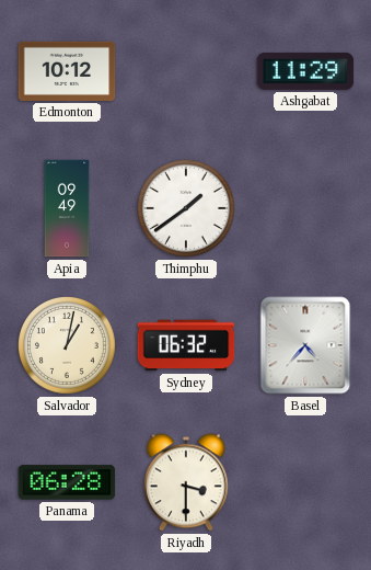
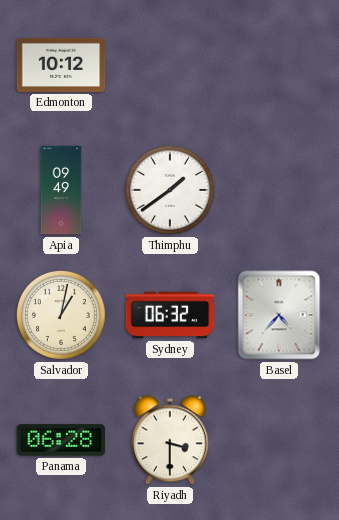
Ashgabat: 11:29 -> none (305, 71)
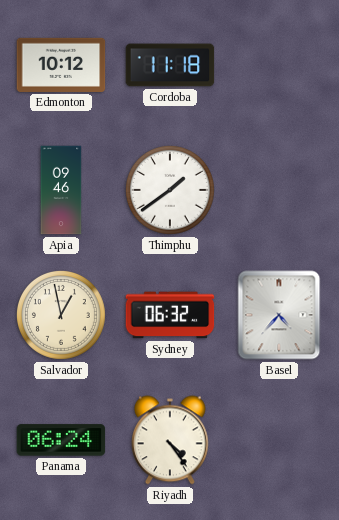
Cordoba: none -> 11:18 (170, 65)
Apia: 09:49 -> 09:46 (61, 190)
Salvador: 1:02 -> 12:58 (61, 315)
Panama: 06:28 -> 06:24 (61, 440)
Riyadh: 3:30 -> 4:24 (170, 440)
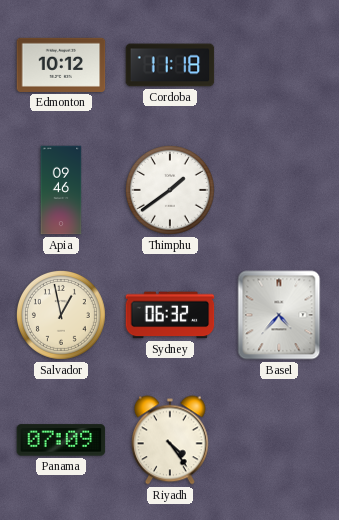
Panama: 06:24 -> 07:09 (61, 440)
